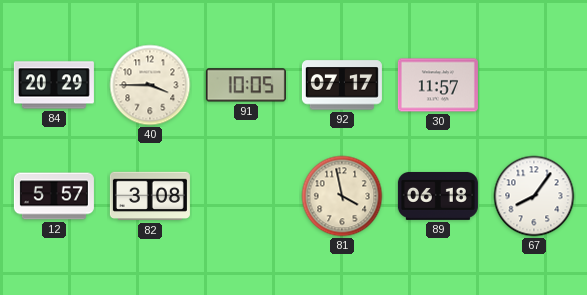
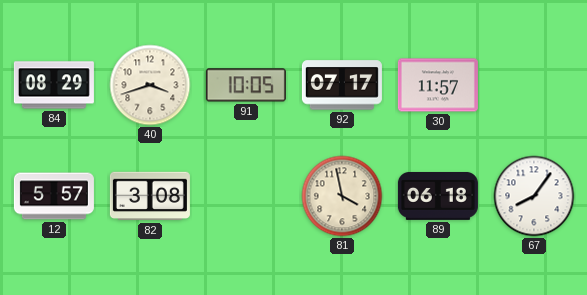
84: 20:29 -> 08:29 (54, 85)
40: 3:45 -> 3:42 (150, 85)
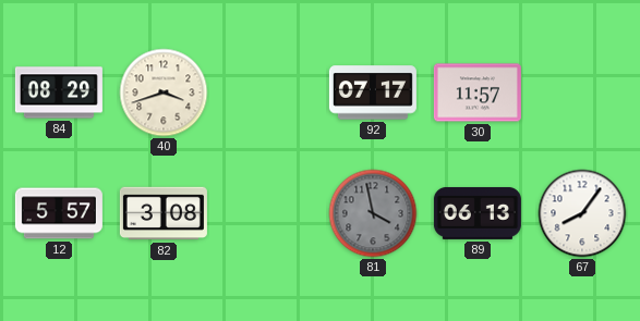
91: 10:05 -> none (246, 85)
81 dial: cream -> grey (373, 213)
89: 06:18 -> 06:13 (478, 213)
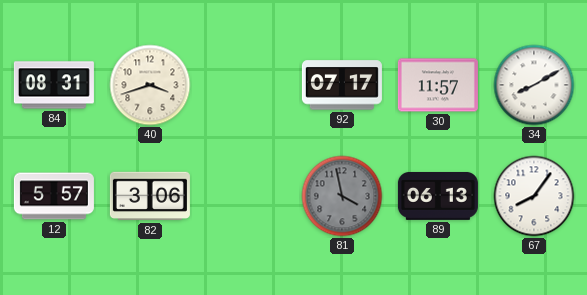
84: 08:29 -> 08:31 (54, 85)
34: none -> 8:10 (534, 85)
82: 3:08 -> 3:06 (150, 196)
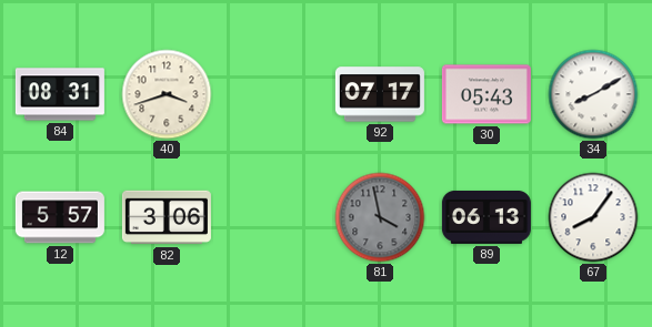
30: 11:57 -> 05:43 (487, 94)
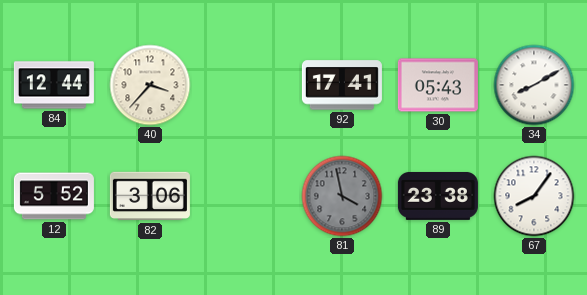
84: 08:31 -> 12:44 (54, 85)
40: 3:42 -> 3:37 (150, 85)
92: 07:17 -> 17:41 (342, 85)
12: 5:57 -> 5:52 (54, 196)
89: 06:13 -> 23:38 (438, 196)
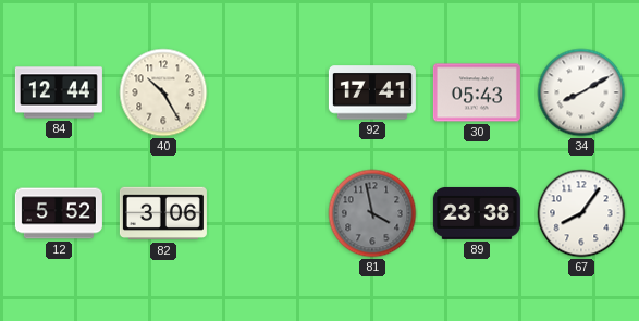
40: 3:37 -> 10:25 (163, 92)
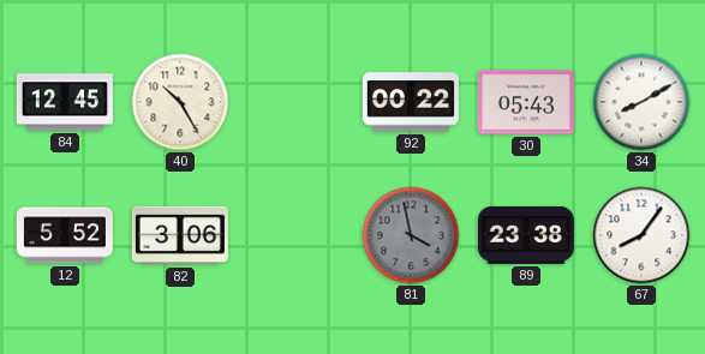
84: 12:44 -> 12:45 (65, 102)
92: 17:41 -> 00:22 (411, 102)
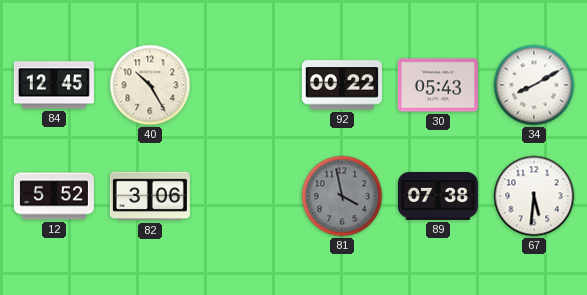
89: 23:38 -> 07:38 (438, 196)
67: 8:06 -> 5:31 (534, 196)
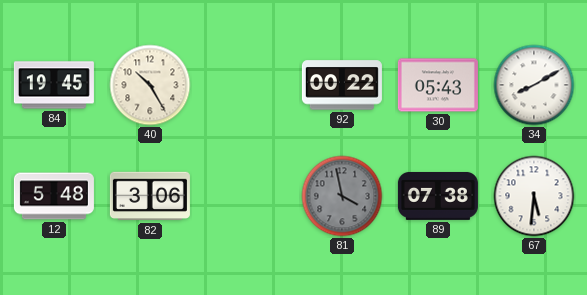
84: 12:45 -> 19:45 (54, 85)
12: 5:52 -> 5:48 (54, 196)
